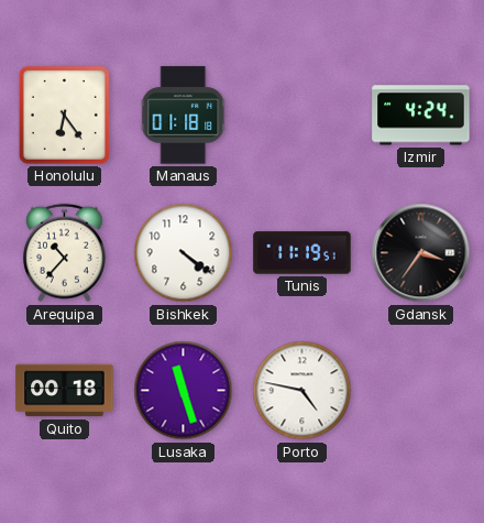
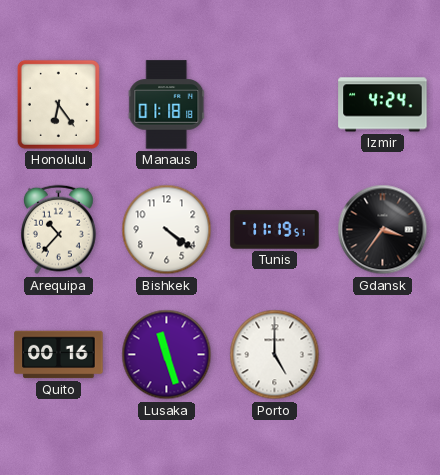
Quito: 00:18 -> 00:16 (59, 355)
Porto: 4:47 -> 5:00 (275, 355)
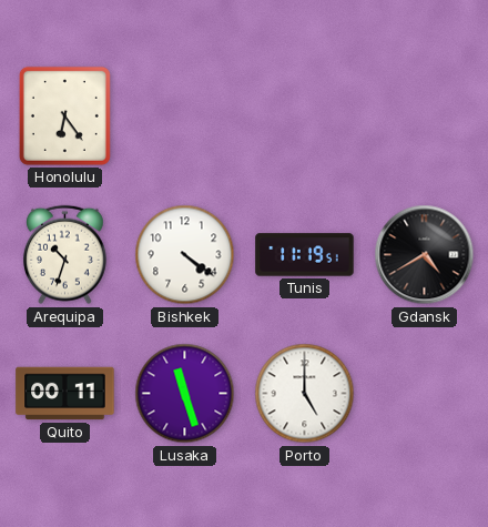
Manaus: 01:18 -> none (167, 105)
Izmir: 4:24 -> none (383, 105)
Arequipa: 10:37 -> 10:33 (64, 255)
Gdansk: 3:36 -> 4:40 (425, 255)
Quito: 00:16 -> 00:11 (65, 394)
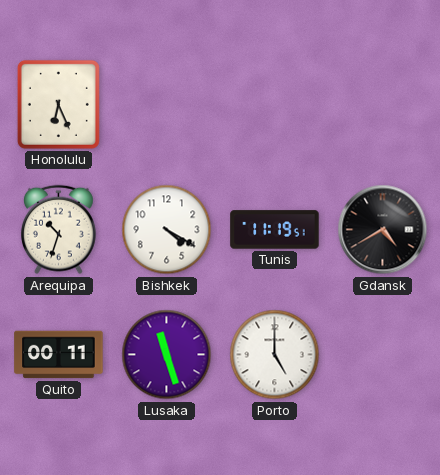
Honolulu: 6:24 -> 6:26 (58, 104)
Bishkek: 4:21 -> 4:20 (167, 230)
